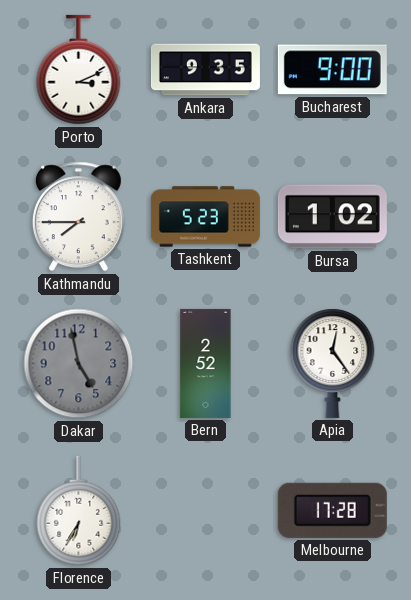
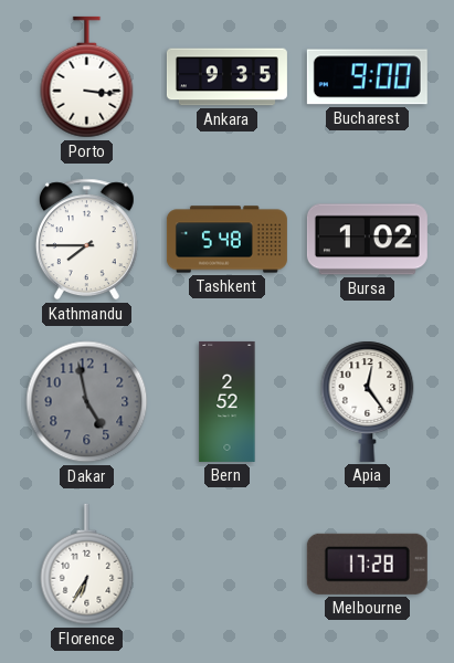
Porto: 3:11 -> 3:16 (87, 77)
Tashkent: 5:23 -> 5:48 (226, 240)
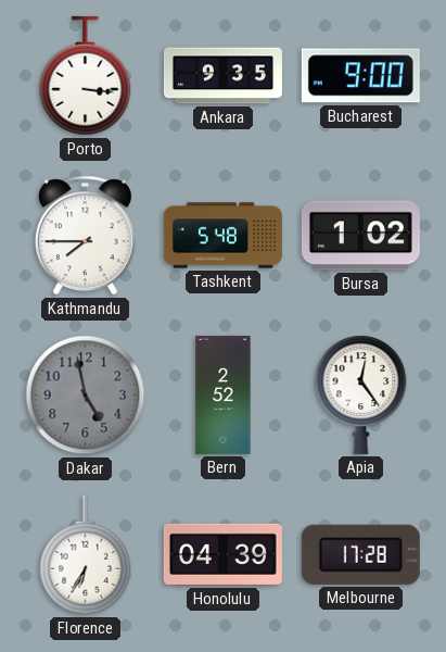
Honolulu: none -> 04:39 (222, 554)
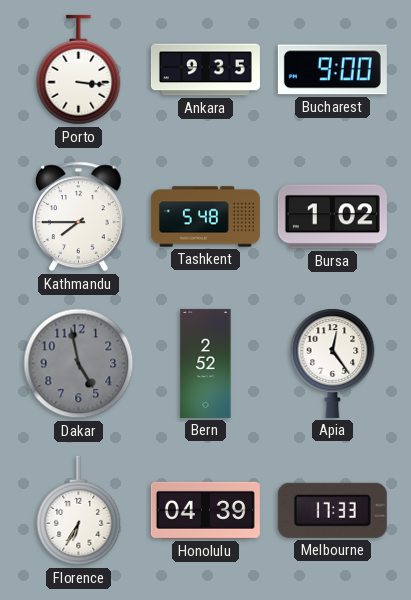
Melbourne: 17:28 -> 17:33 (332, 510)
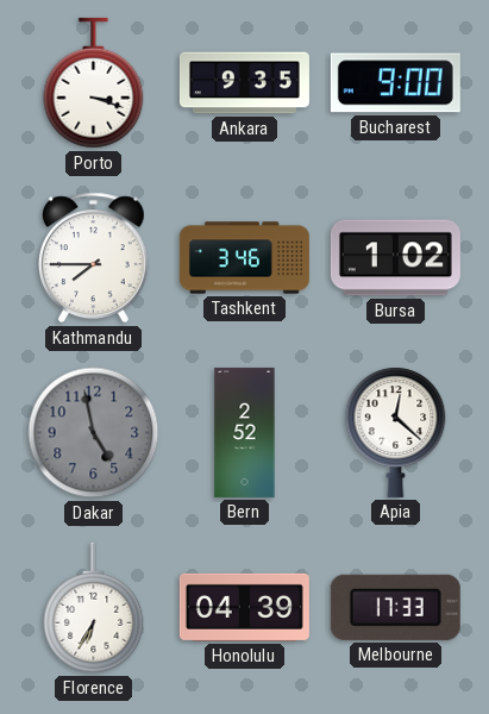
Porto: 3:16 -> 3:18 (94, 83)
Tashkent: 5:48 -> 3:46 (244, 258)
Apia: 12:24 -> 12:22 (396, 432)
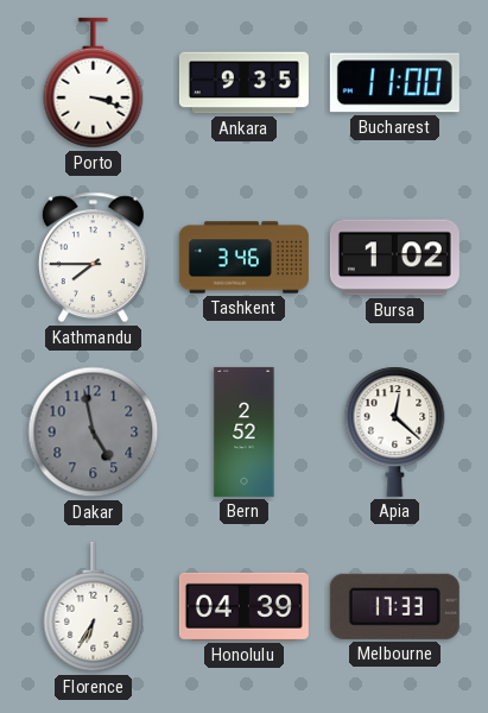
Bucharest: 9:00 -> 11:00 (394, 83)
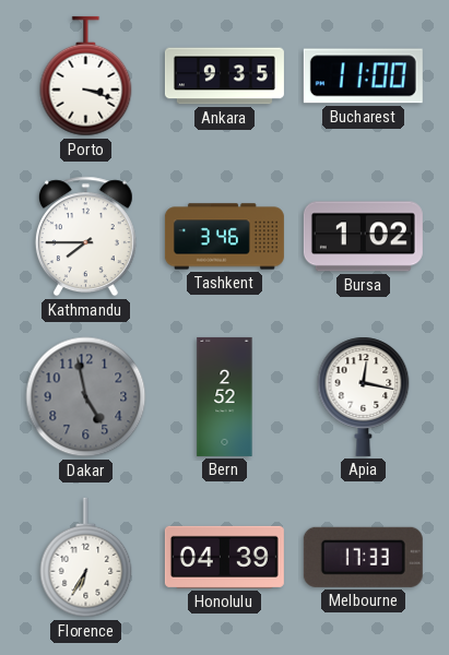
Apia: 12:22 -> 12:17 (364, 396)
